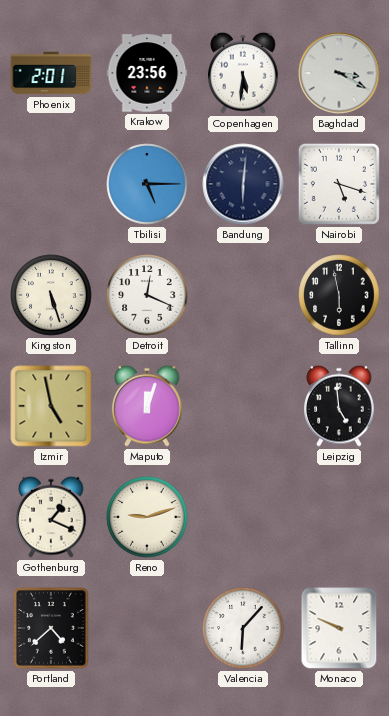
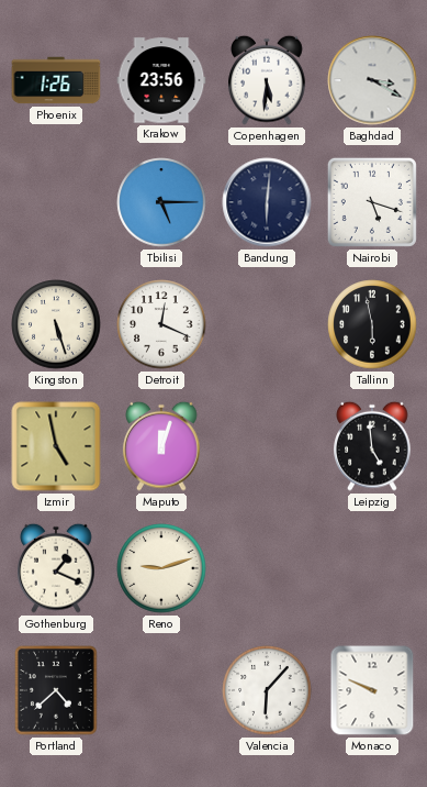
Phoenix: 2:01 -> 1:26 (56, 80)
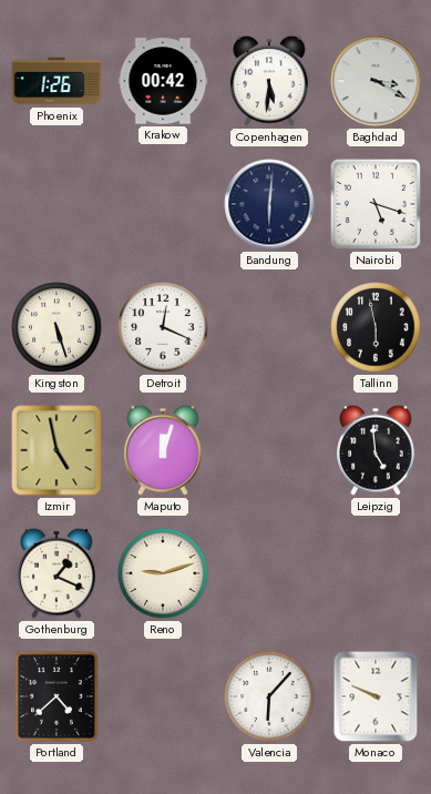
Krakow: 23:56 -> 00:42 (163, 81)
Tbilisi: 5:15 -> none (161, 202)
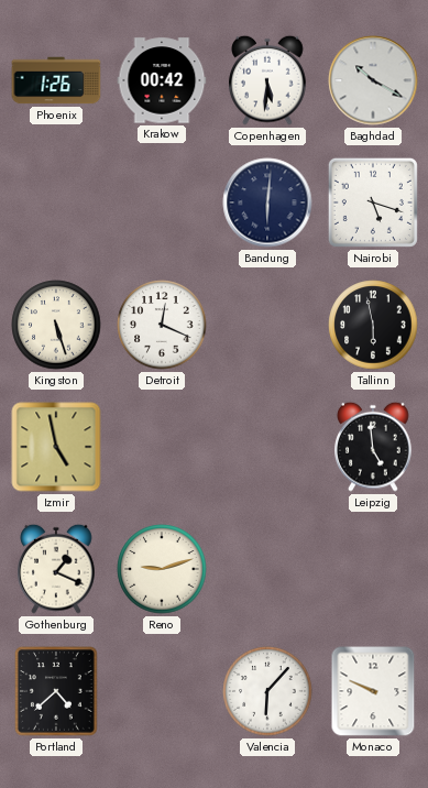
Baghdad: 3:20 -> 10:20 (373, 80)
Maputo: 12:03 -> none (163, 450)
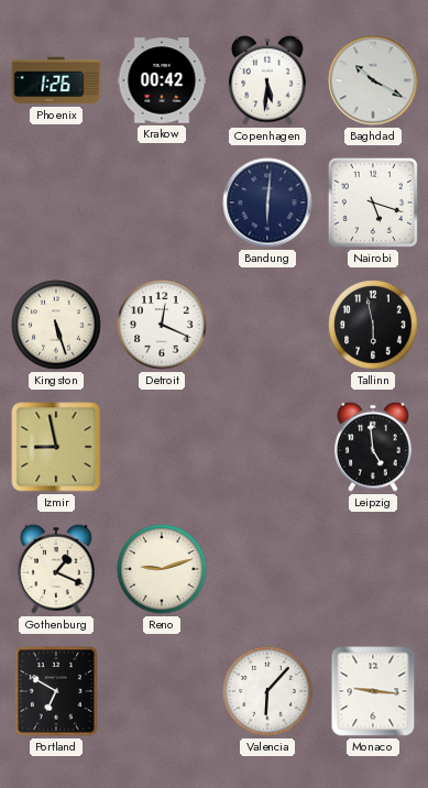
Izmir: 4:58 -> 8:58 (56, 447)
Portland: 4:38 -> 6:50 (57, 691)
Monaco: 9:49 -> 9:16 (373, 691)
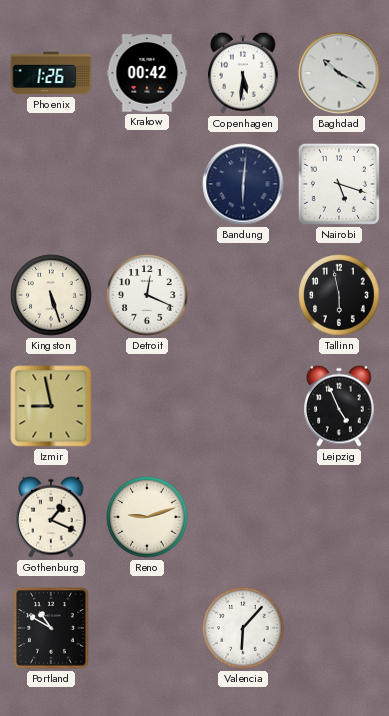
Leipzig: 4:59 -> 4:56 (339, 406)
Portland: 6:50 -> 10:50 (52, 628)
Monaco: 9:16 -> none (373, 691)
